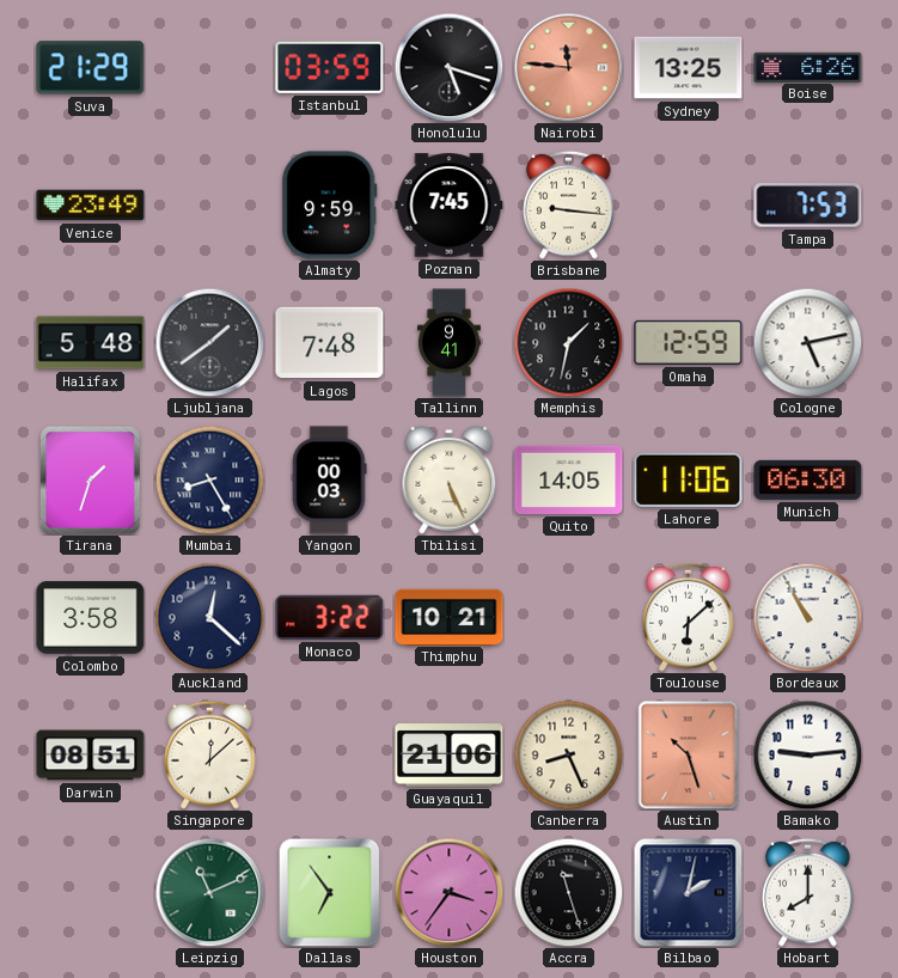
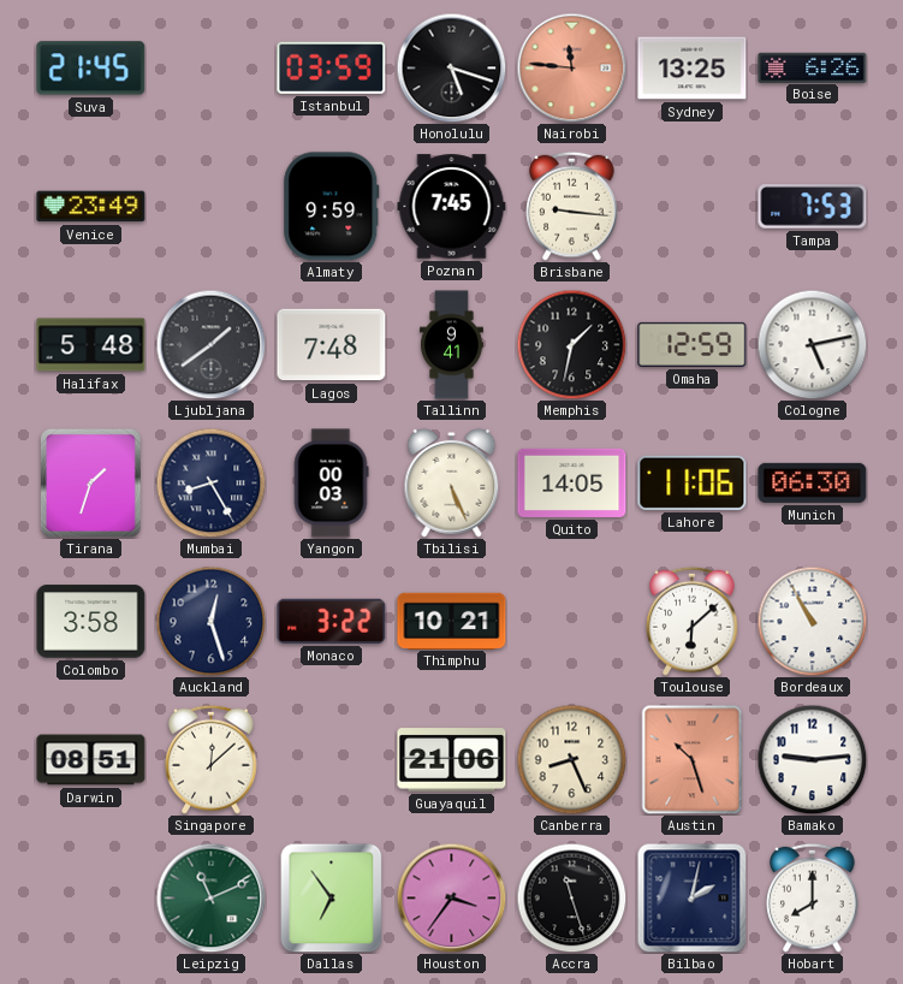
Suva: 21:29 -> 21:45 (91, 69)
Auckland: 12:22 -> 12:27 (210, 621)
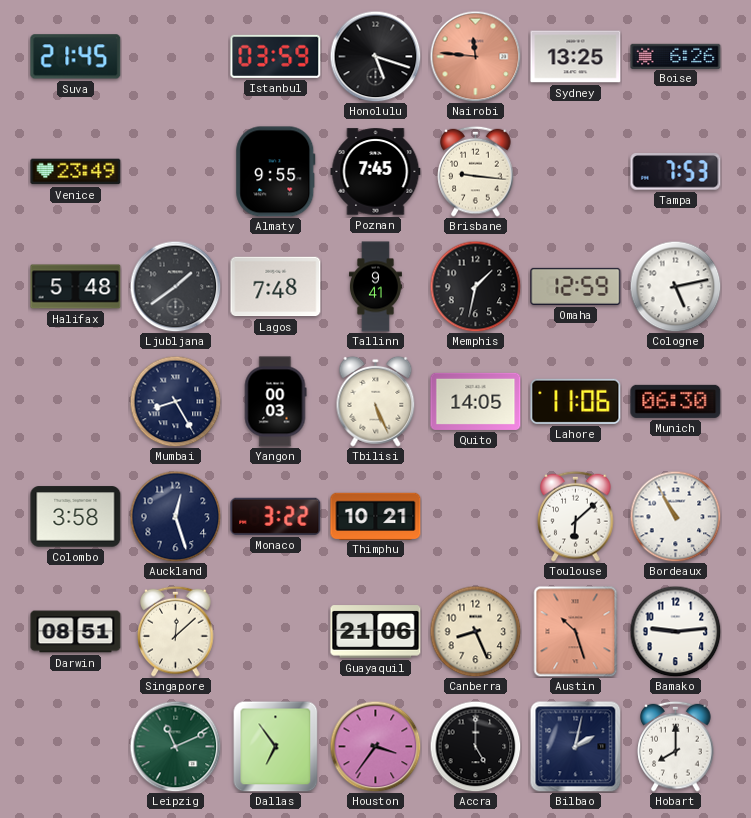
Almaty: 9:59 -> 9:55 (276, 172)
Tirana: 1:33 -> none (90, 482)
Accra: 11:27 -> 5:00 (475, 746)
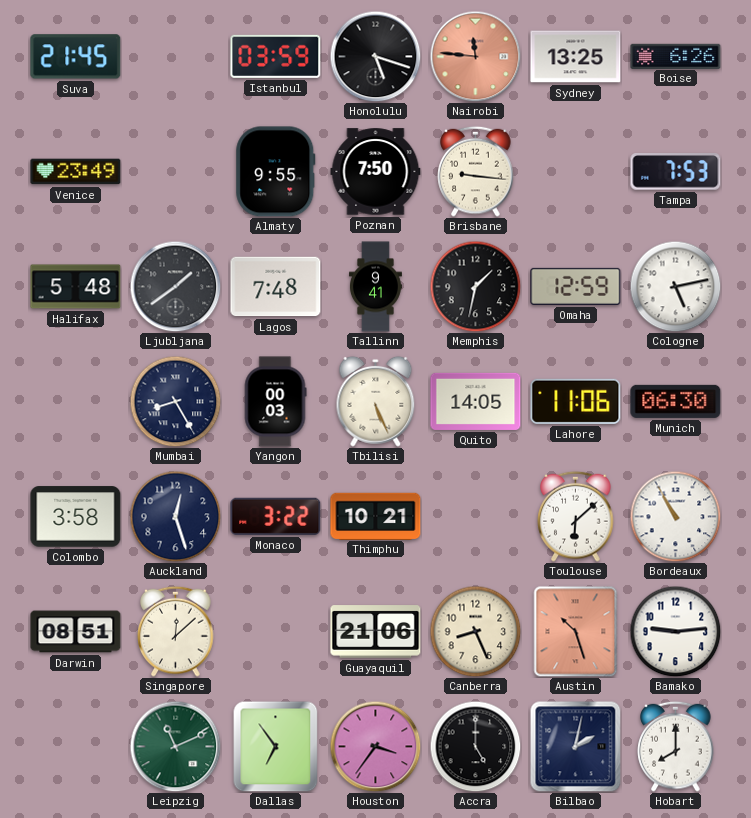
Poznan: 7:45 -> 7:50 (376, 172)
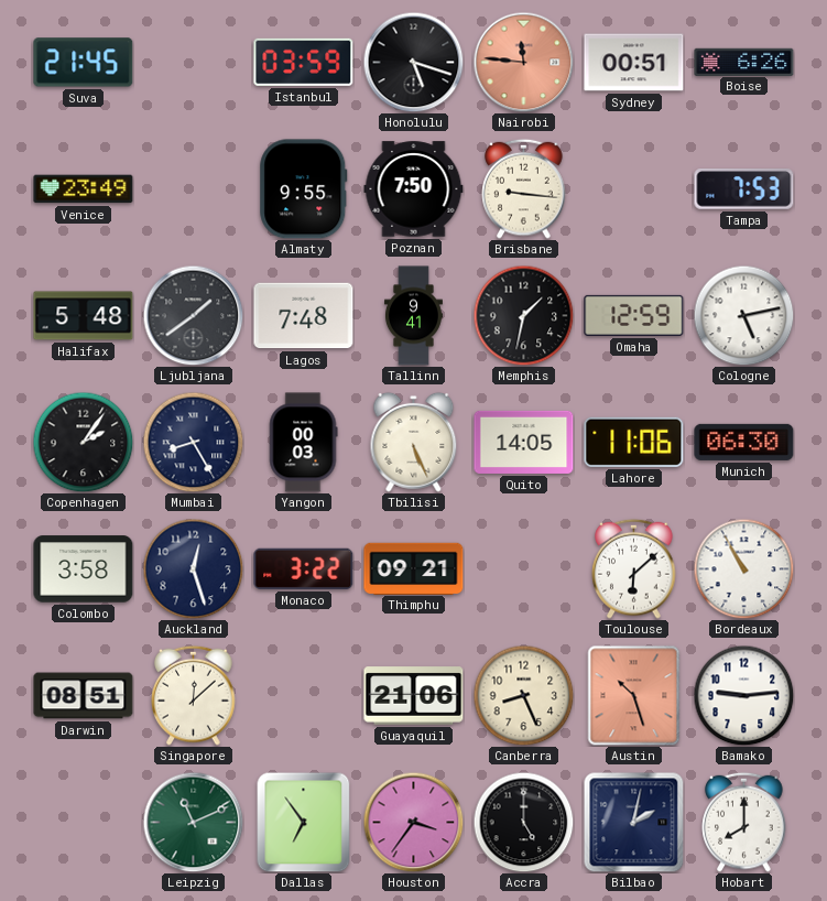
Sydney: 13:25 -> 00:51 (634, 63)
Copenhagen: none -> 2:06 (83, 442)
Thimphu: 10:21 -> 09:21 (414, 568)
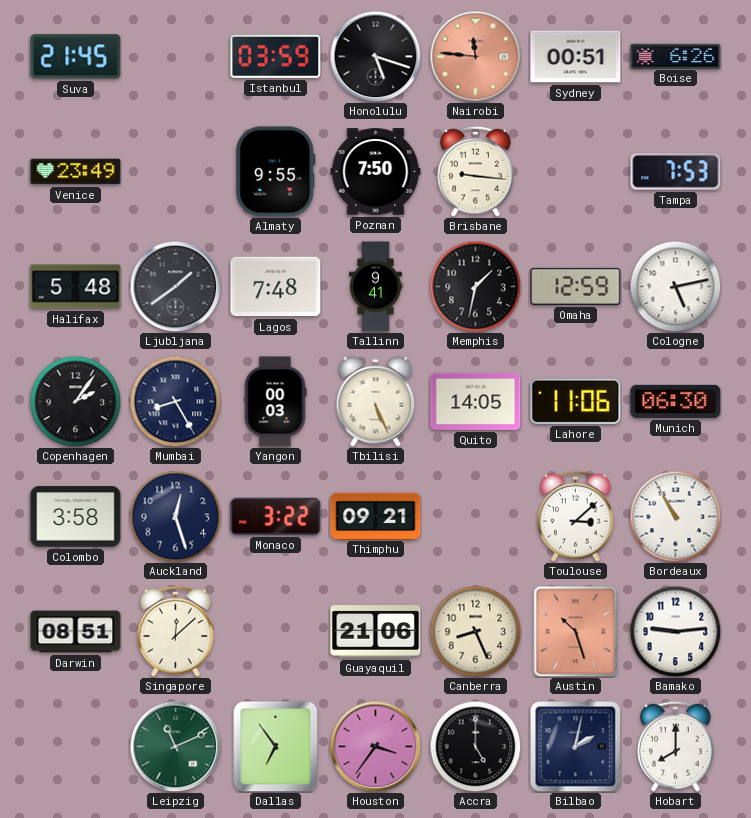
Toulouse: 6:08 -> 3:08 (576, 516)
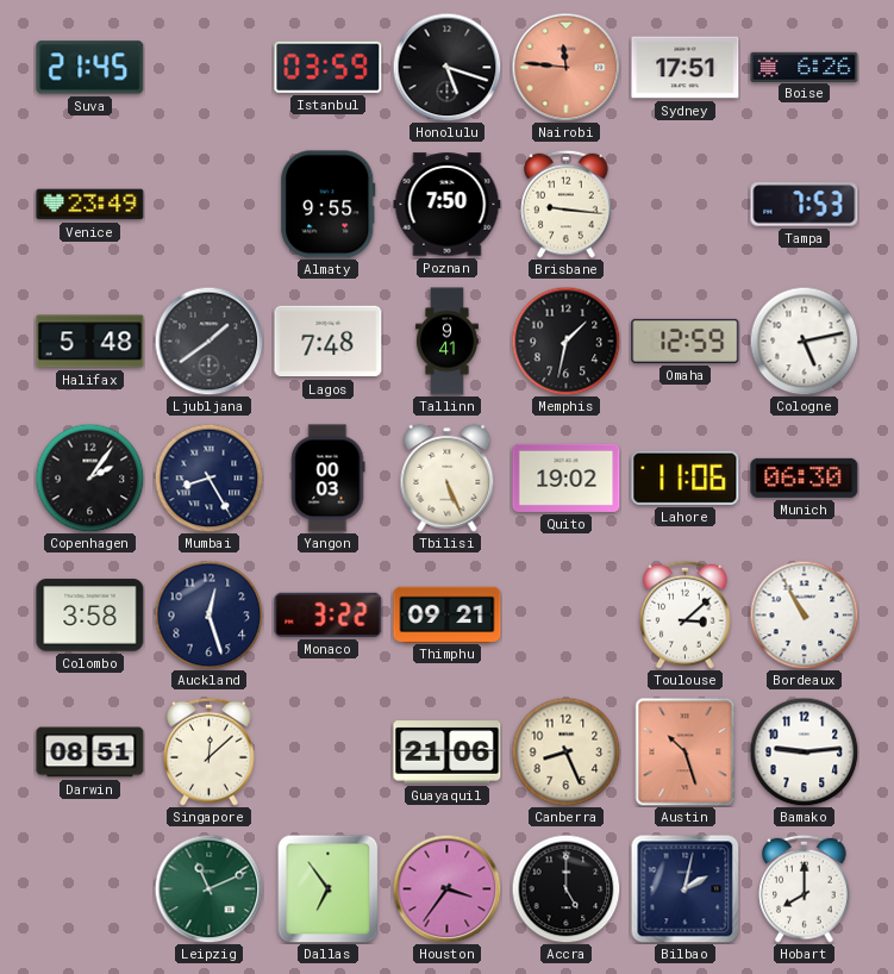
Sydney: 00:51 -> 17:51 (686, 68)
Quito: 14:05 -> 19:02 (567, 477)
